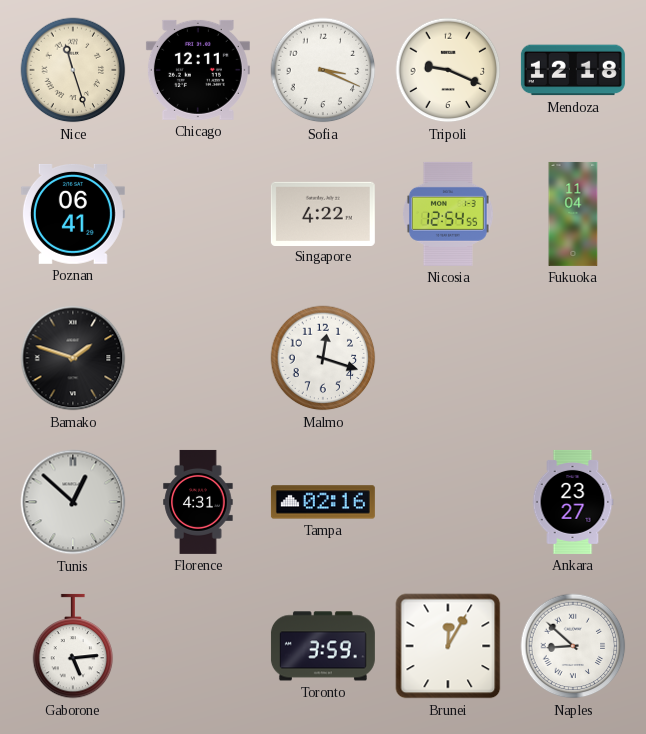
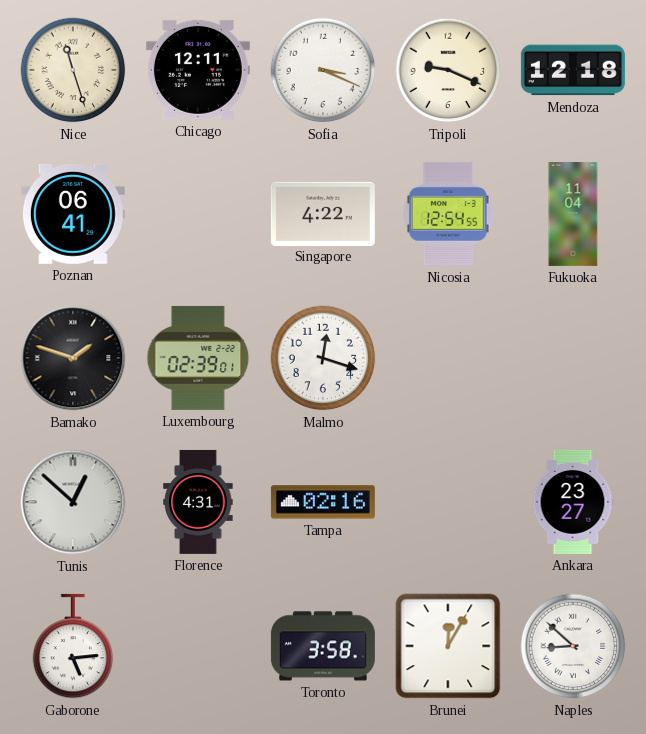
Luxembourg: none -> 02:39 (198, 358)
Toronto: 3:59 -> 3:58 (323, 646)
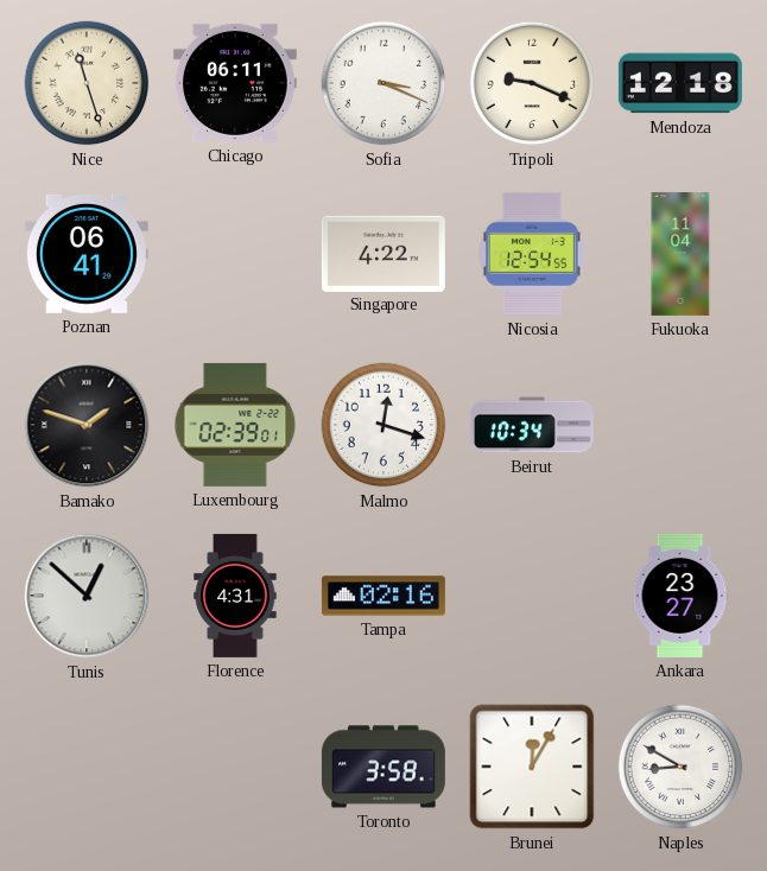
Chicago: 12:11 -> 06:11 (235, 83)
Beirut: none -> 10:34 (532, 425)
Gaborone: 5:14 -> none (73, 646)
Naples: 8:52 -> 8:50 (680, 767)
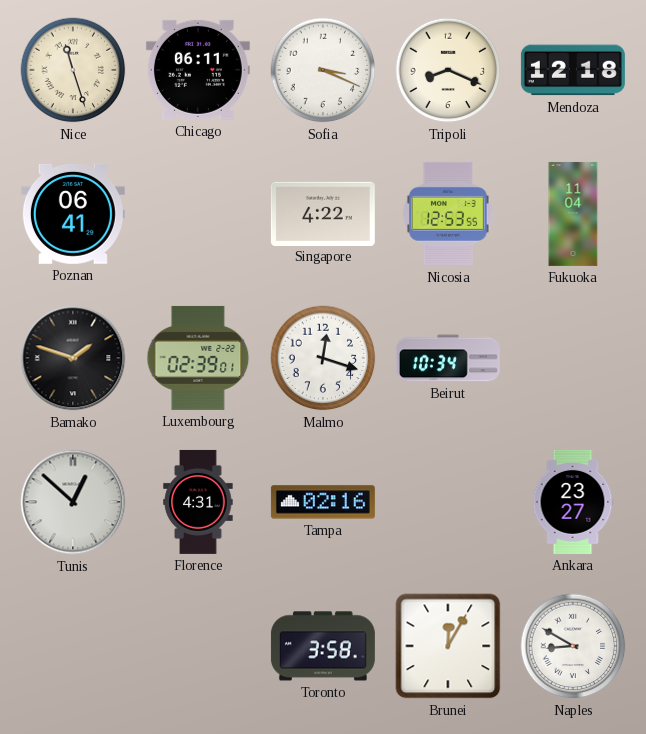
Tripoli: 9:19 -> 8:19 (448, 70)
Nicosia: 12:54 -> 12:53 (448, 214)
